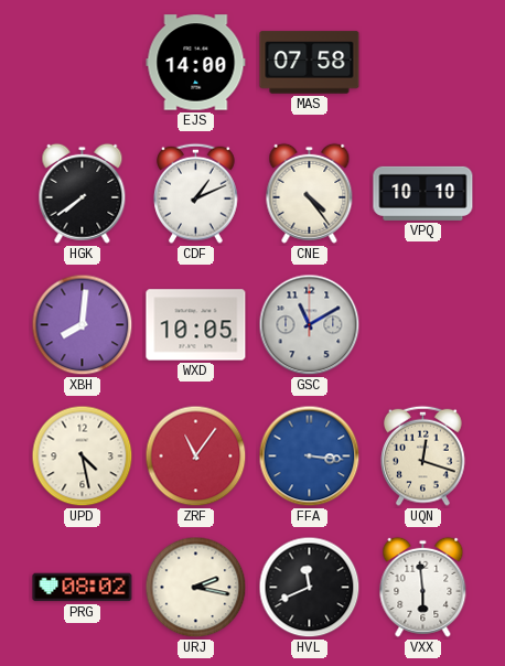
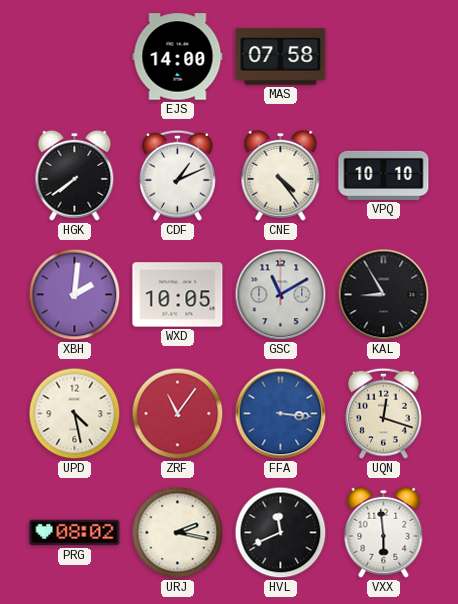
XBH: 8:01 -> 2:01 (75, 295)
KAL: none -> 8:55 (384, 295)
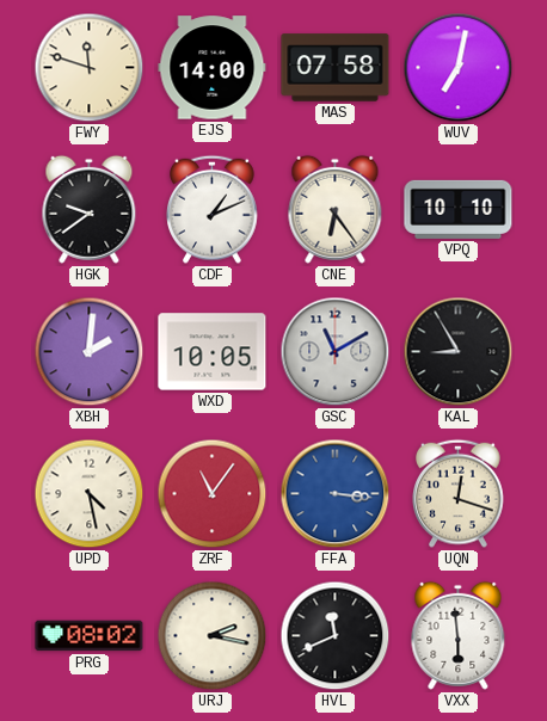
FWY: none -> 11:48 (90, 68)
WUV: none -> 7:02 (459, 68)
HGK: 7:39 -> 9:39 (90, 209)
CNE: 4:24 -> 6:24 (336, 209)
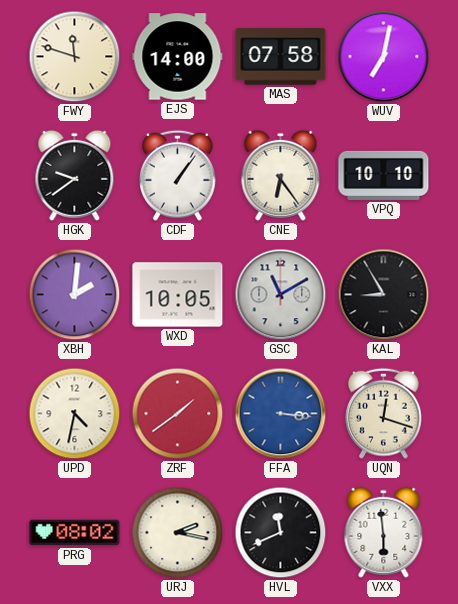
CDF: 1:11 -> 1:06 (178, 175)
UPD: 4:28 -> 4:32 (75, 414)
ZRF: 11:06 -> 1:39 (178, 414)
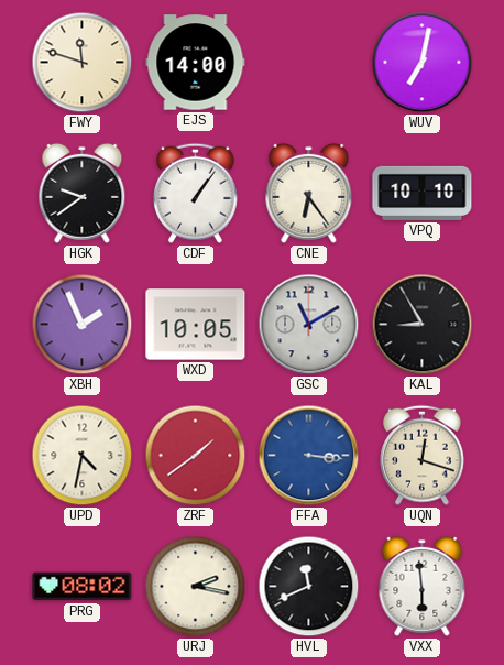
MAS: 07:58 -> none (281, 57)
XBH: 2:01 -> 1:56 (83, 325)
